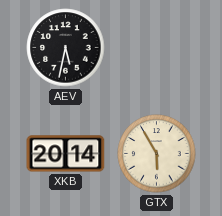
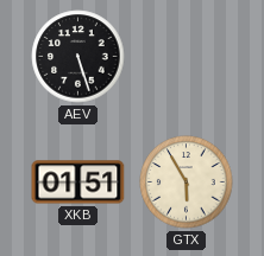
AEV: 5:32 -> 5:27 (78, 57)
XKB: 20:14 -> 01:51 (78, 183)
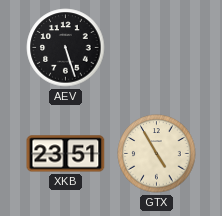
XKB: 01:51 -> 23:51 (66, 154)
GTX: 5:55 -> 4:55 (157, 154)
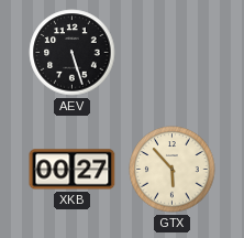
XKB: 23:51 -> 00:27 (73, 170)
GTX: 4:55 -> 5:53 (173, 170)
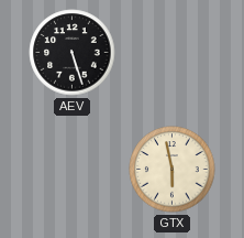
XKB: 00:27 -> none (73, 170)
GTX: 5:53 -> 5:58 (173, 170)
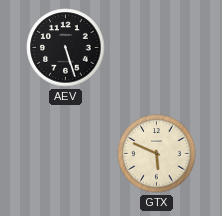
GTX: 5:58 -> 5:49 (157, 154)
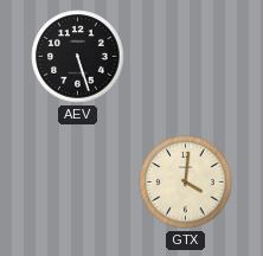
GTX: 5:49 -> 4:01 (186, 183)
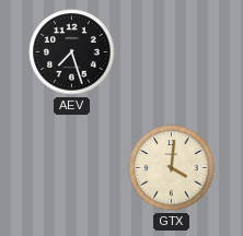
AEV: 5:27 -> 7:27 (72, 52)
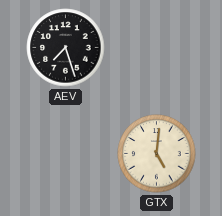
GTX: 4:01 -> 5:01 (157, 154)
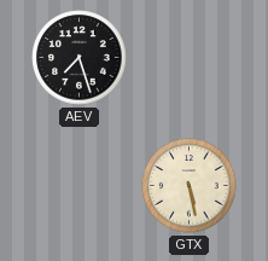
GTX: 5:01 -> 5:28 (190, 186)
